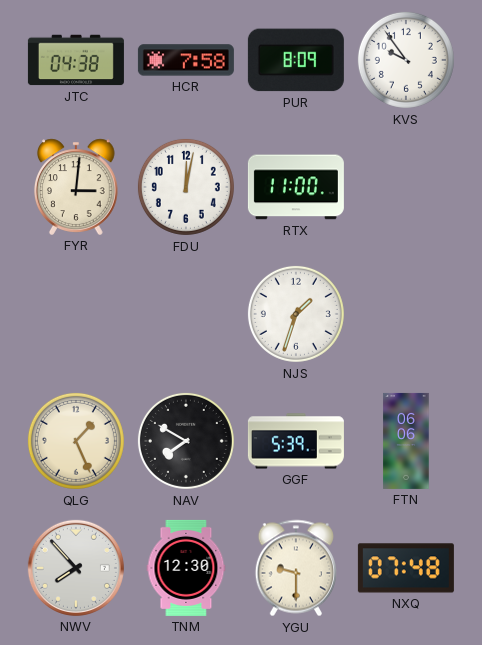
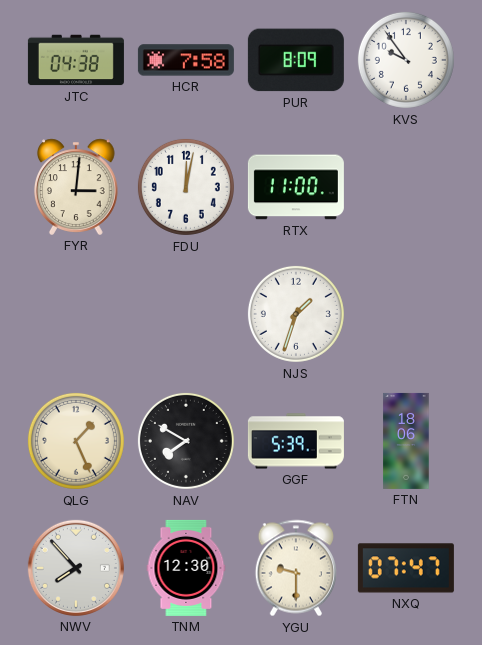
FTN: 06:06 -> 18:06 (406, 441)
NXQ: 07:48 -> 07:47 (406, 568)
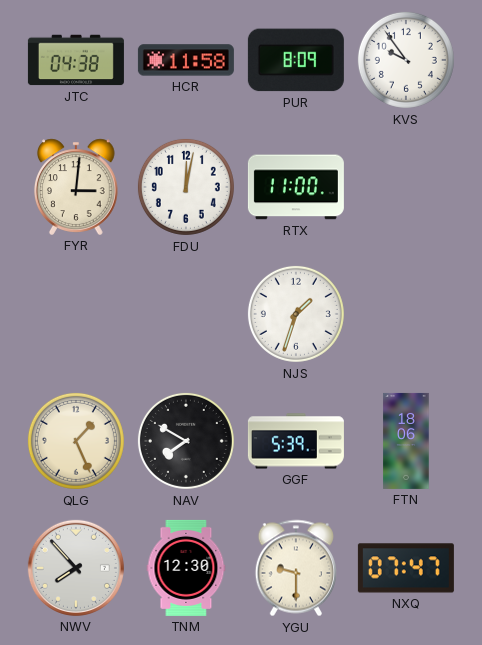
HCR: 7:58 -> 11:58 (186, 60)
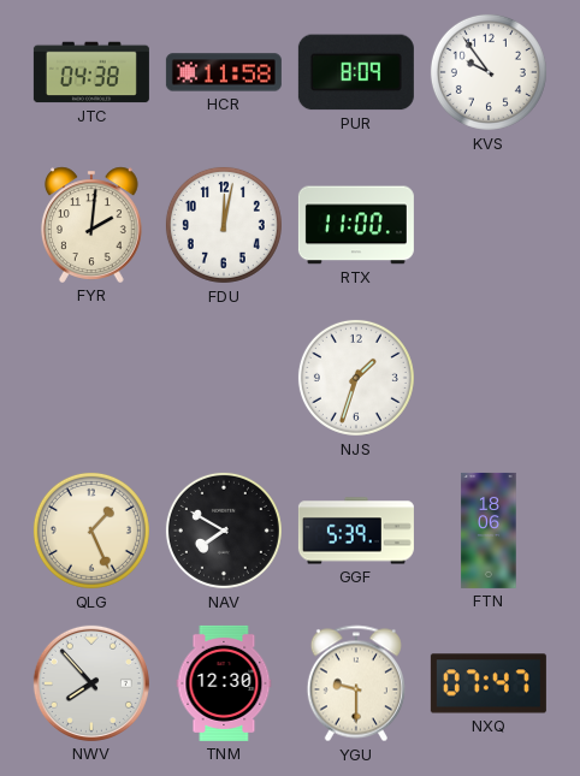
FYR: 3:01 -> 2:01 (91, 225)
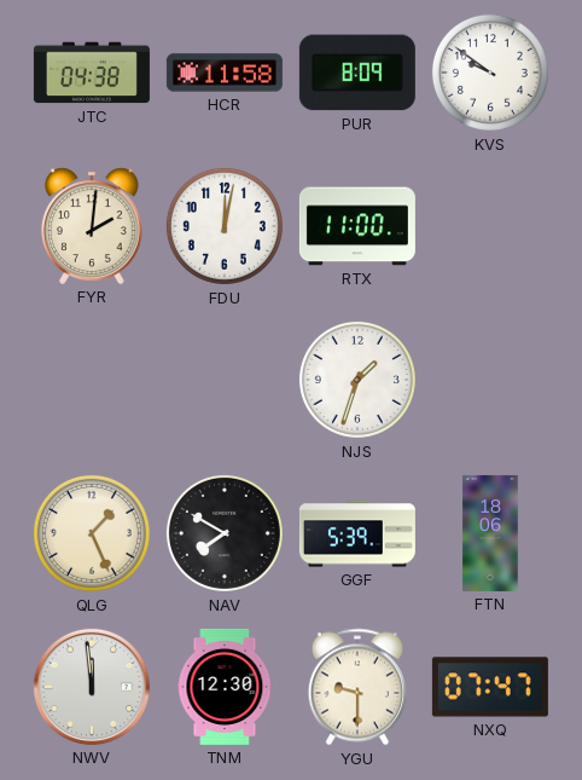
KVS: 9:54 -> 9:51 (490, 73)
NWV: 7:53 -> 11:59 (92, 687)
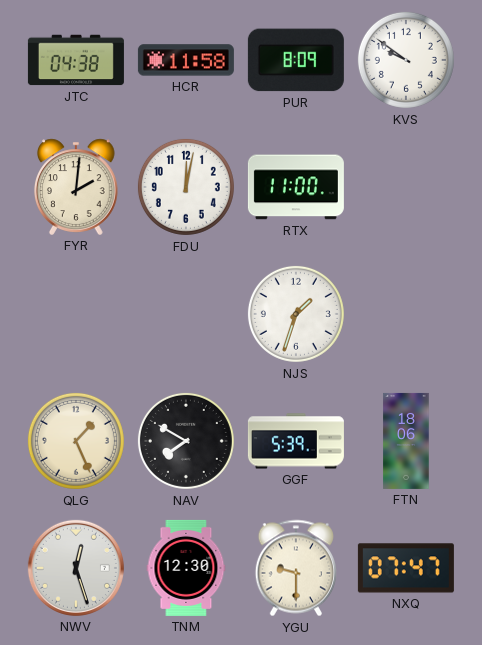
NWV: 11:59 -> 12:27 (76, 568)
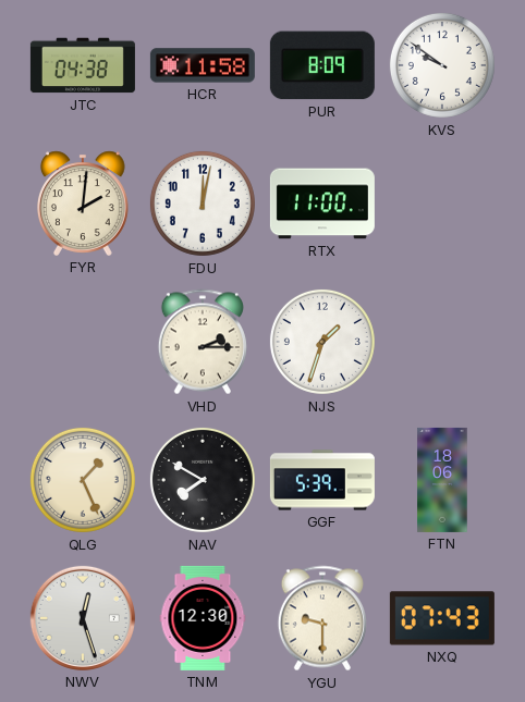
VHD: none -> 2:15 (203, 342)
NXQ: 07:47 -> 07:43 (442, 618)
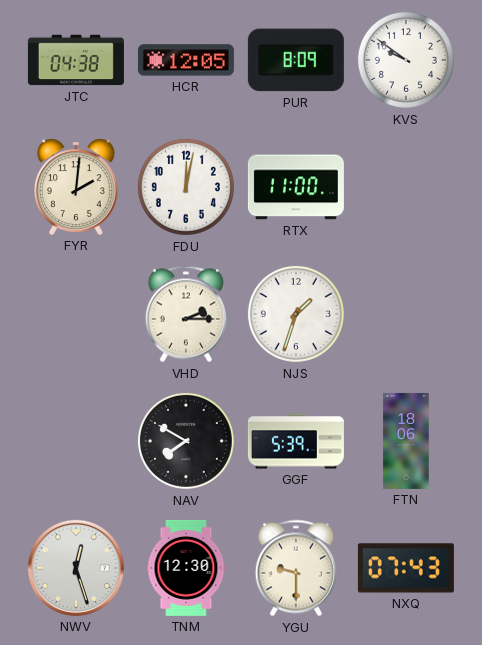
HCR: 11:58 -> 12:05 (186, 60)
QLG: 1:26 -> none (83, 480)
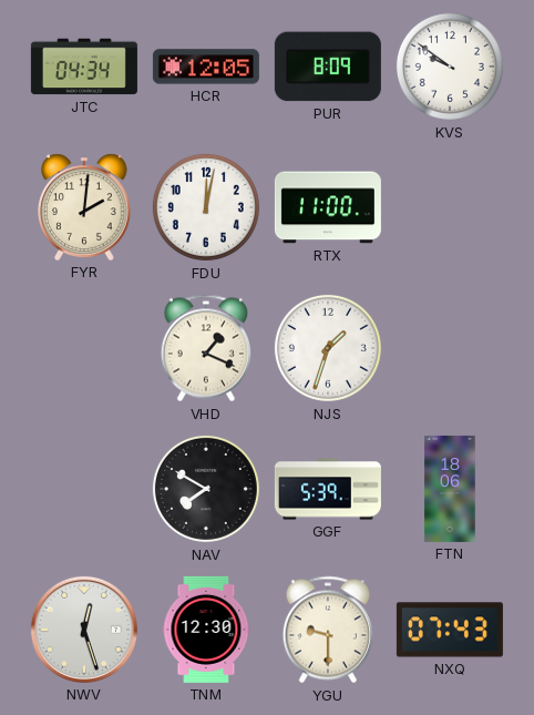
JTC: 04:38 -> 04:34 (84, 67)
VHD: 2:15 -> 1:19 (206, 348)
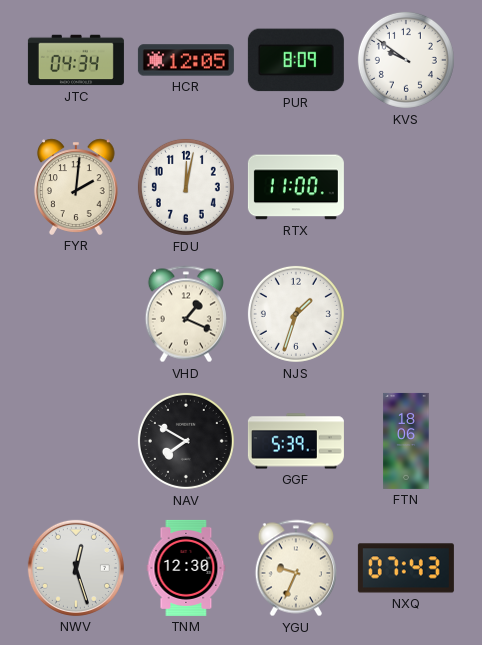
YGU: 9:30 -> 9:34 (296, 568)
